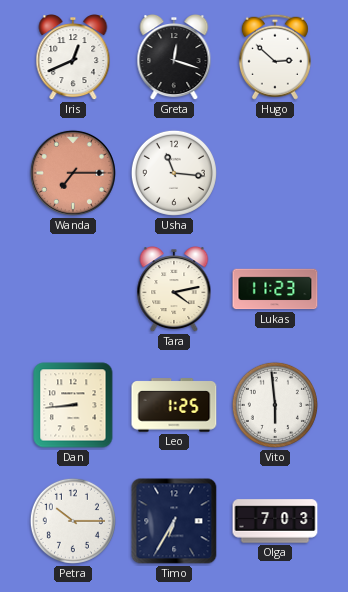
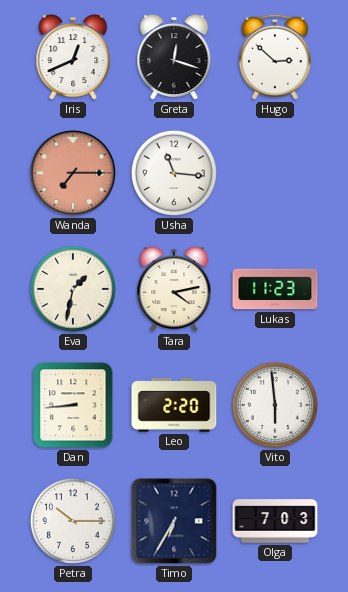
Eva: none -> 1:32 (73, 289)
Leo: 1:25 -> 2:20 (174, 405)
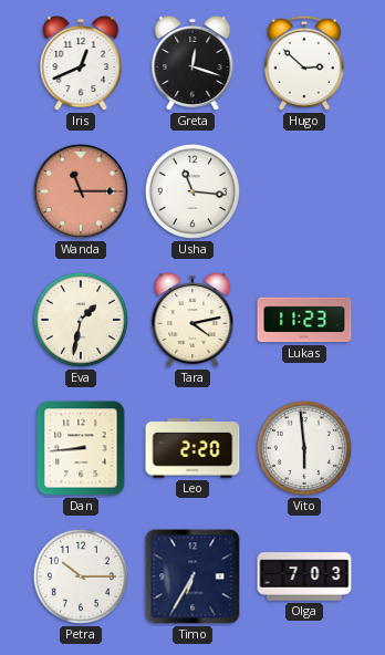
Wanda: 7:15 -> 11:15 (81, 191)
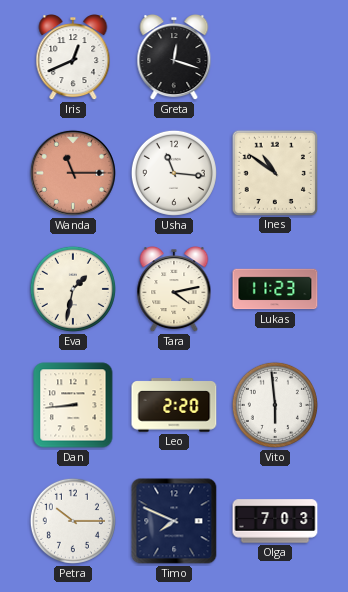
Hugo: 2:52 -> none (304, 63)
Ines: none -> 10:51 (274, 172)
Timo: 6:35 -> 7:49 (174, 521)
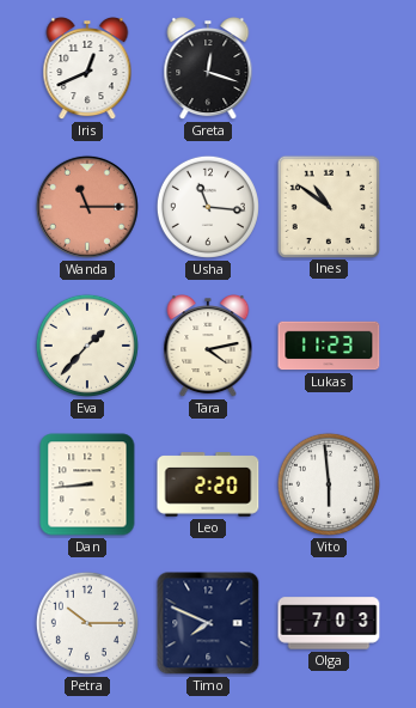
Eva: 1:32 -> 1:37 (87, 346)
